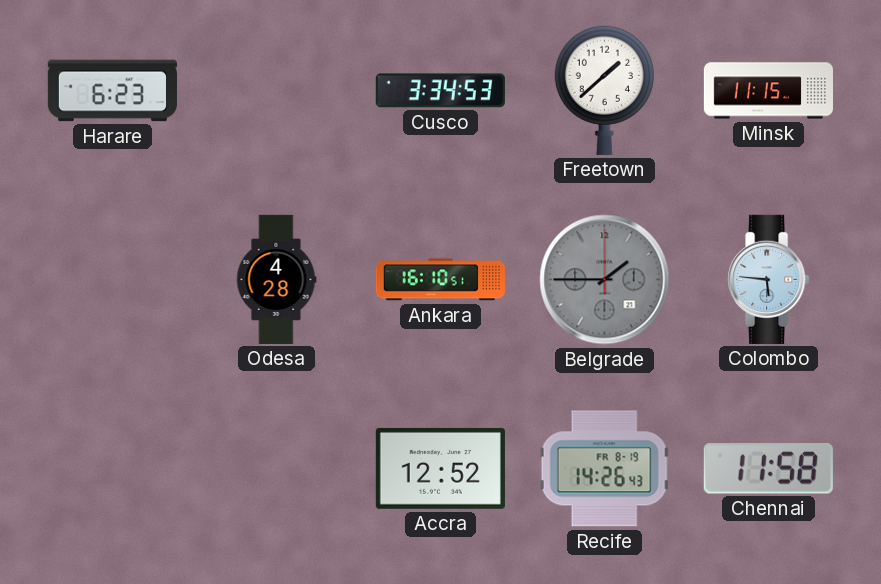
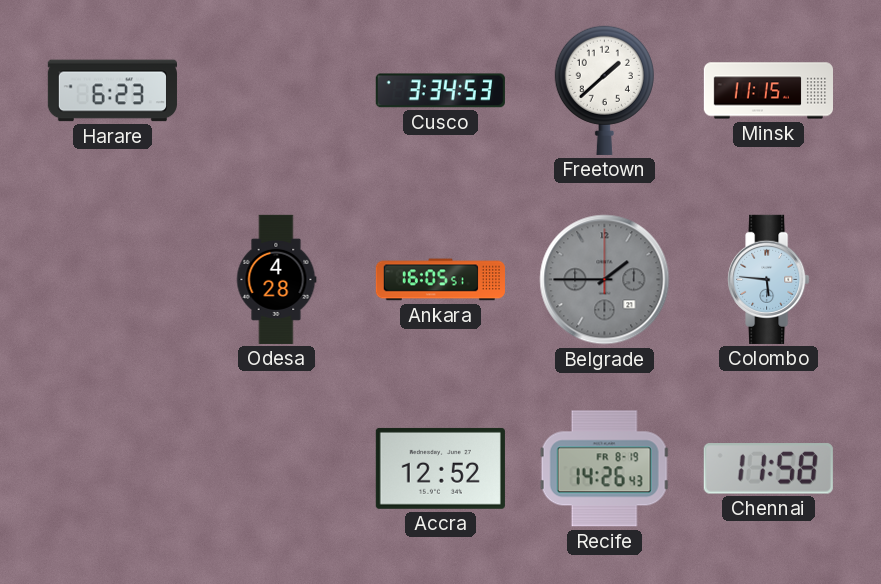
Ankara: 16:10 -> 16:05 (440, 280)
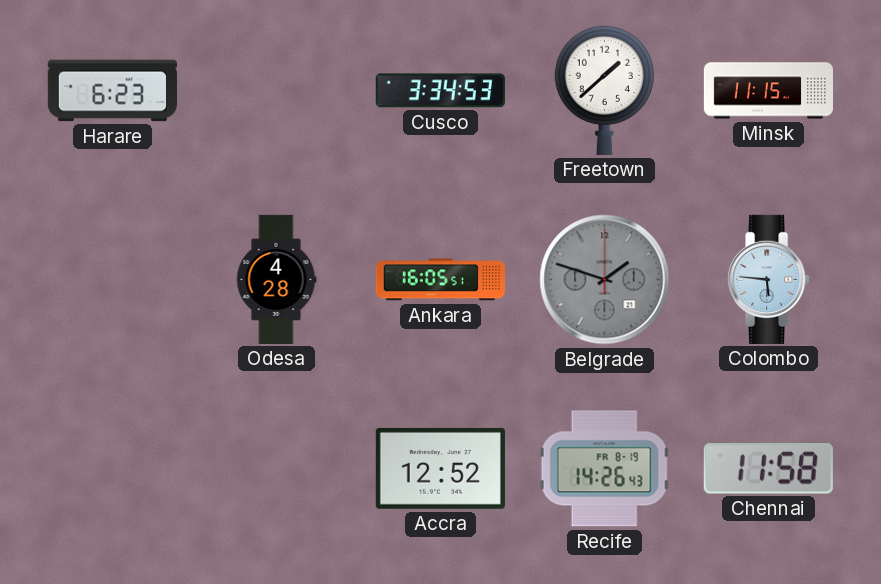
Belgrade: 1:45 -> 1:48 (605, 280)
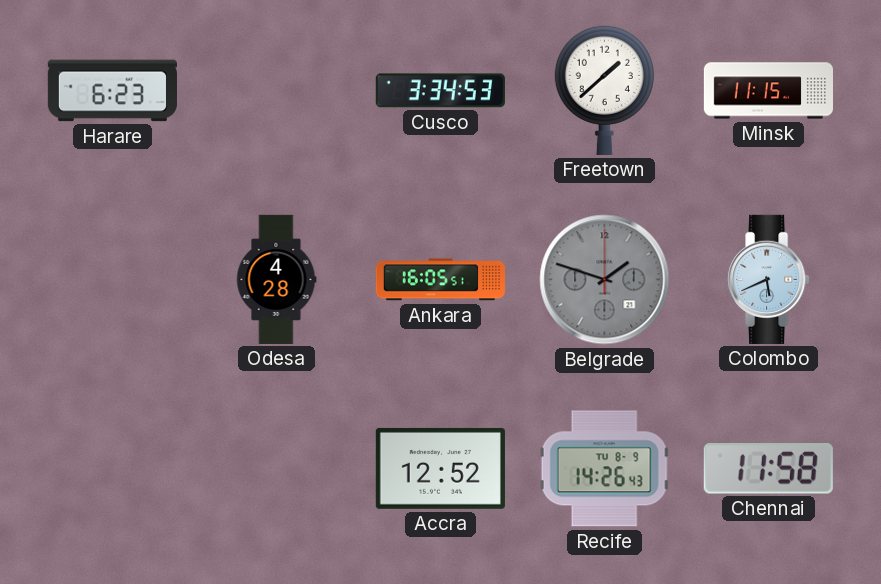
Colombo: 5:46 -> 5:41 (769, 279)
Recife date: FR 8-19 -> TU 8-9 (605, 469)
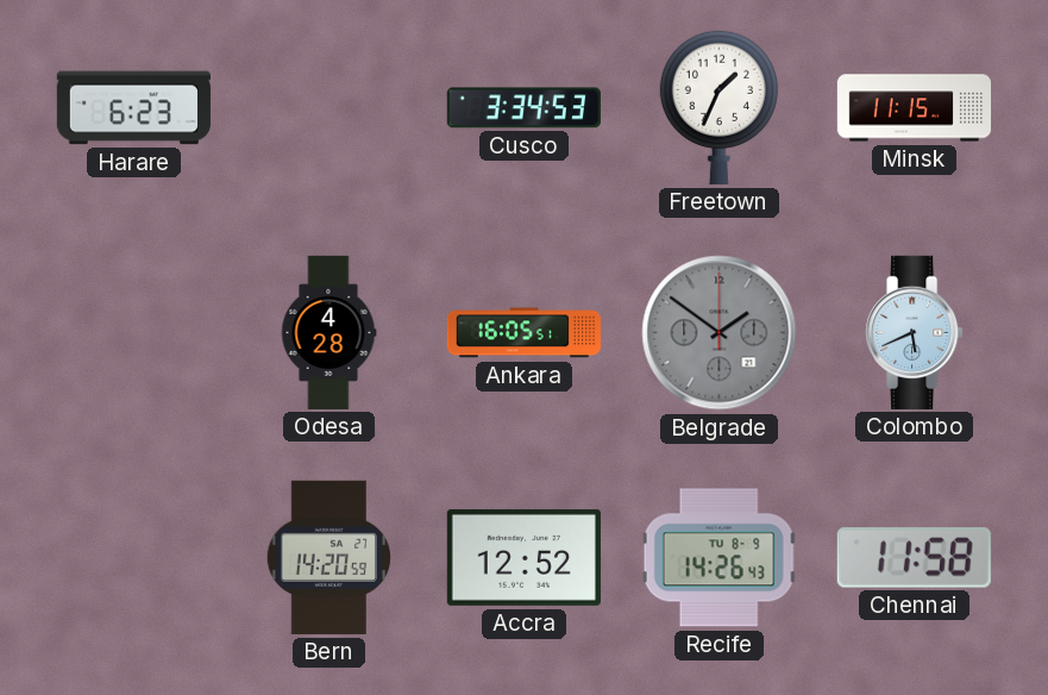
Freetown: 1:38 -> 1:34 (718, 107)
Belgrade: 1:48 -> 1:51 (720, 333)
Bern: none -> 14:20 (330, 557)
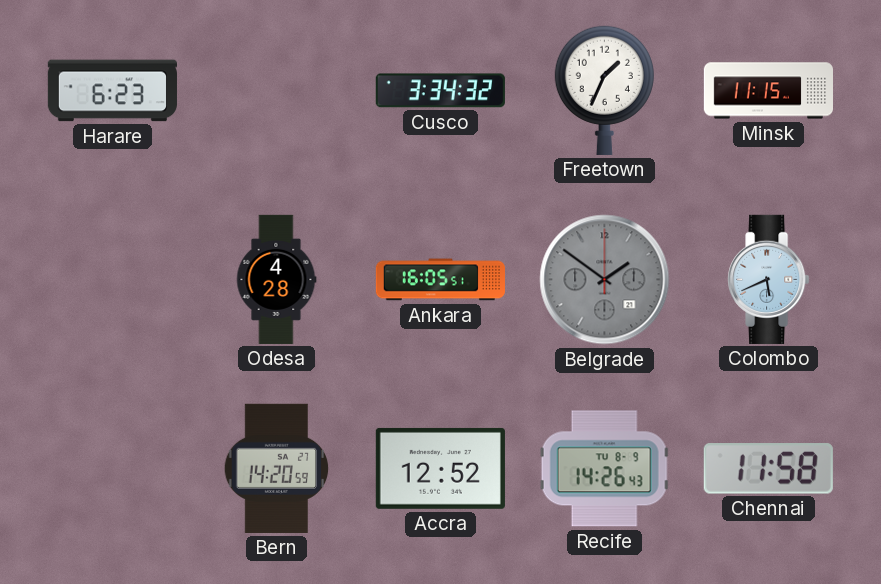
Cusco: 3:34:53 -> 3:34:32 (440, 91)
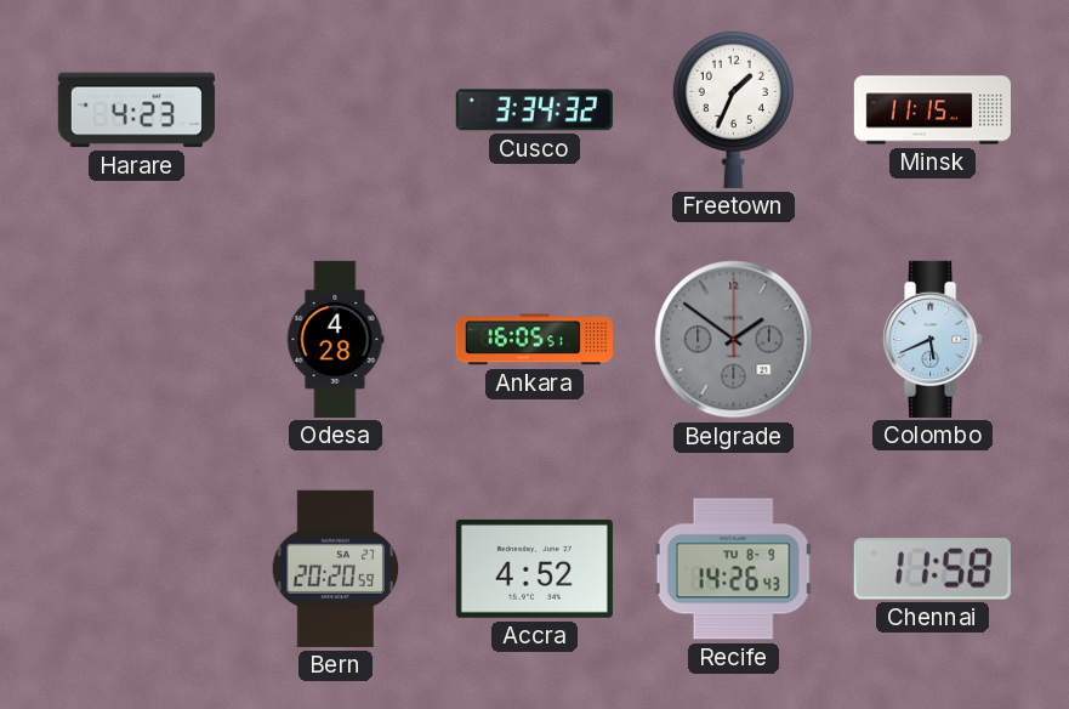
Harare: 6:23 -> 4:23 (136, 110)
Bern: 14:20 -> 20:20 (336, 568)
Accra: 12:52 -> 4:52 (534, 568)
